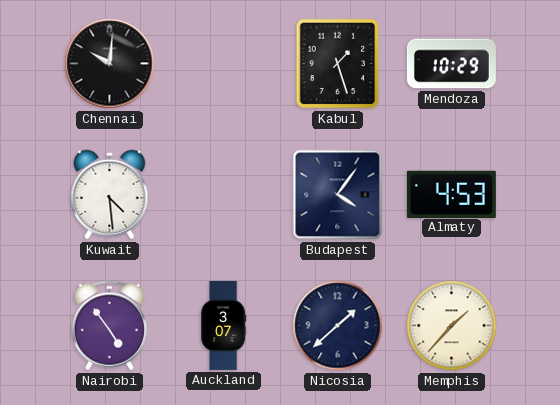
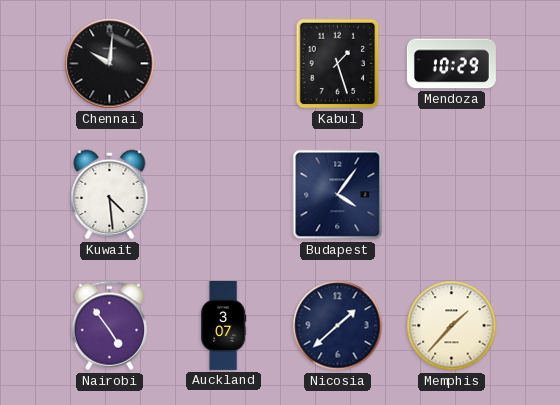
Almaty: 4:53 -> none (451, 194)
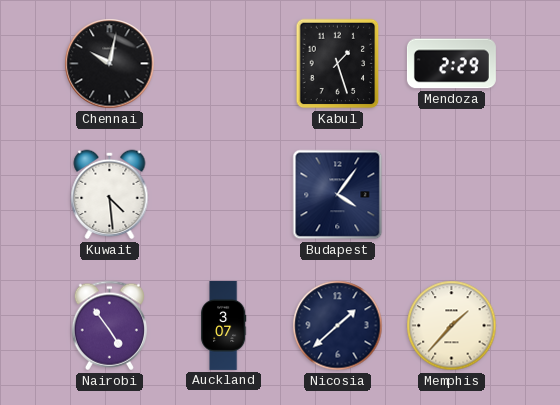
Chennai: 10:01 -> 10:02 (110, 64)
Mendoza: 10:29 -> 2:29 (451, 64)
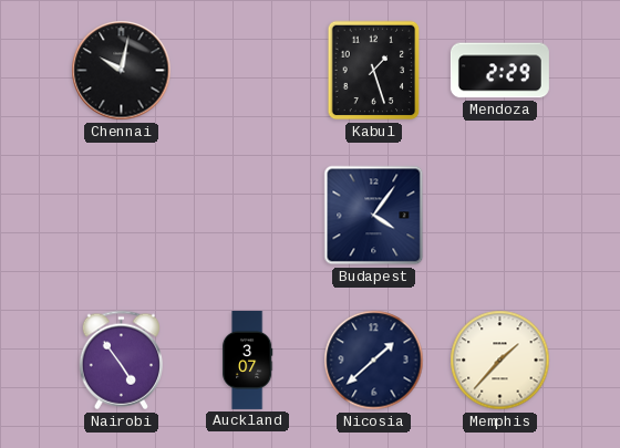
Kuwait: 4:29 -> none (110, 195)
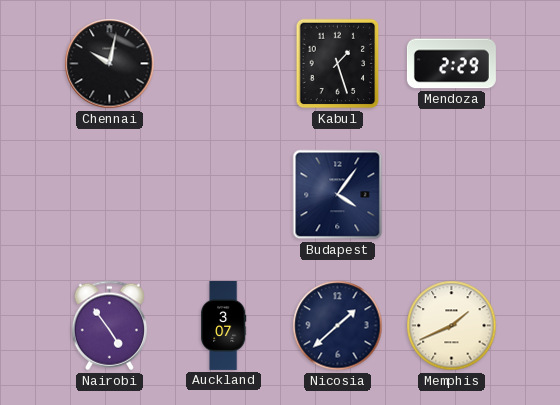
Memphis: 1:37 -> 1:41 (452, 326)
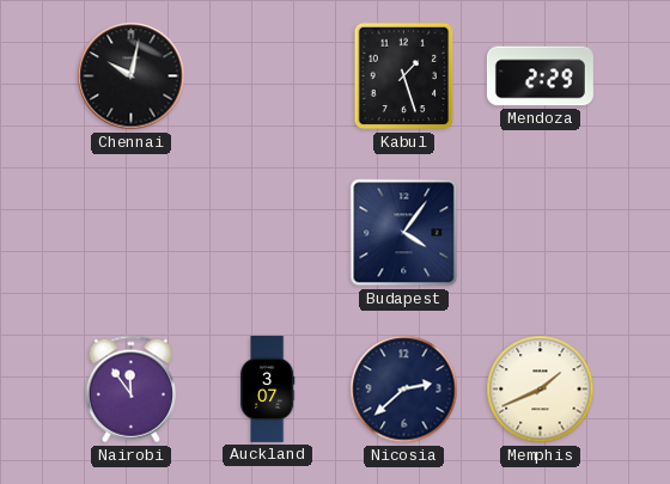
Nairobi: 4:54 -> 11:54 (130, 390)
Nicosia: 1:38 -> 2:38 (404, 390)
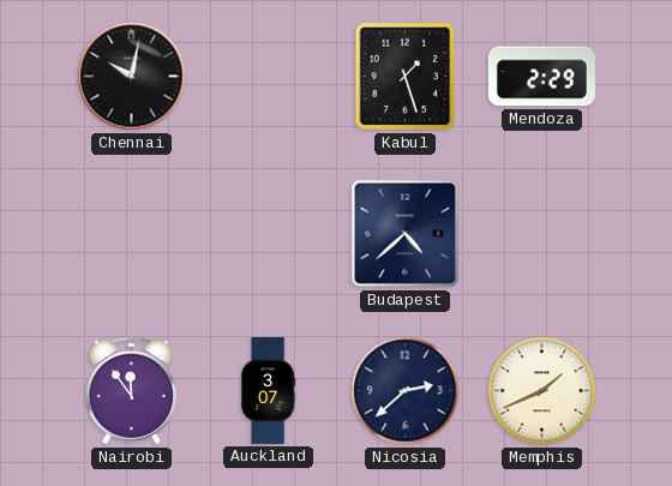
Budapest: 4:06 -> 4:38 (406, 234)
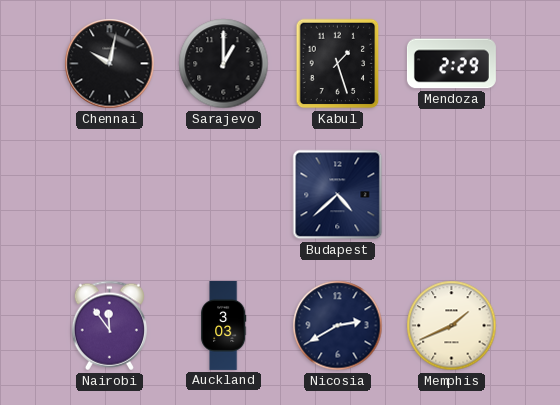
Sarajevo: none -> 1:00 (224, 64)
Auckland: 3:07 -> 3:03 (223, 325)
Nicosia: 2:38 -> 2:40 (338, 326)
